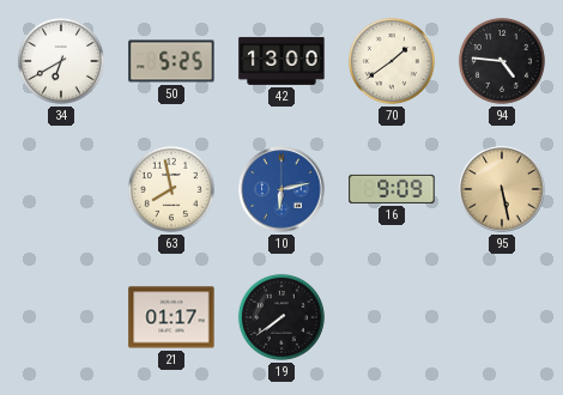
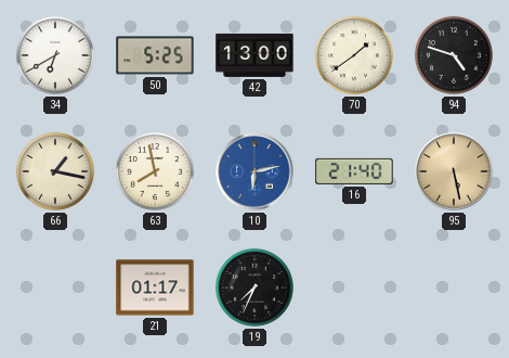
94: 4:46 -> 4:48 (454, 55)
66: none -> 1:17 (55, 171)
16: 9:09 -> 21:40 (354, 171)
19: 7:39 -> 7:34 (255, 287)
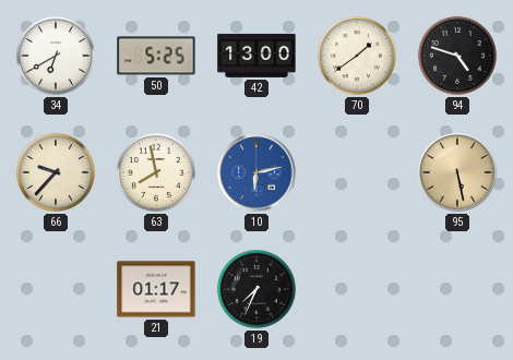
66: 1:17 -> 9:37 (56, 172)
16: 21:40 -> none (354, 171)
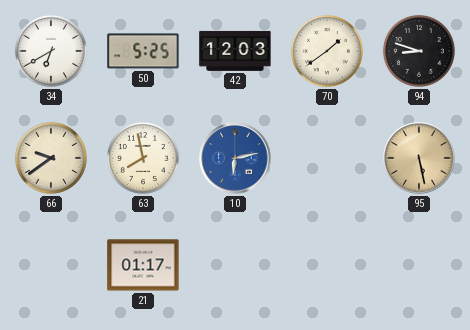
42: 13:00 -> 12:03 (235, 51)
94: 4:48 -> 8:48 (419, 51)
66: 9:37 -> 9:39 (51, 158)
19: 7:34 -> none (256, 289)
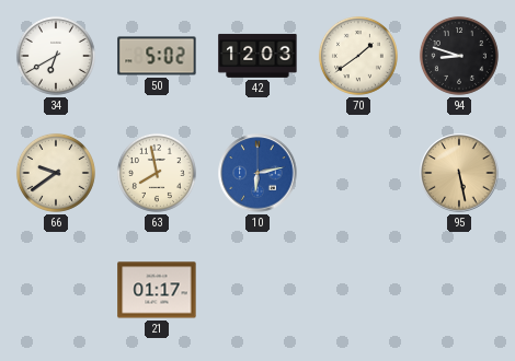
50: 5:25 -> 5:02 (157, 56)
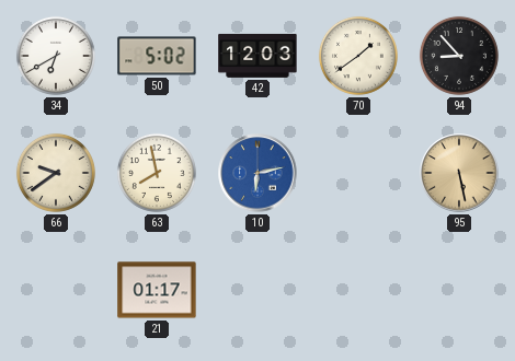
94: 8:48 -> 8:53 (459, 56)
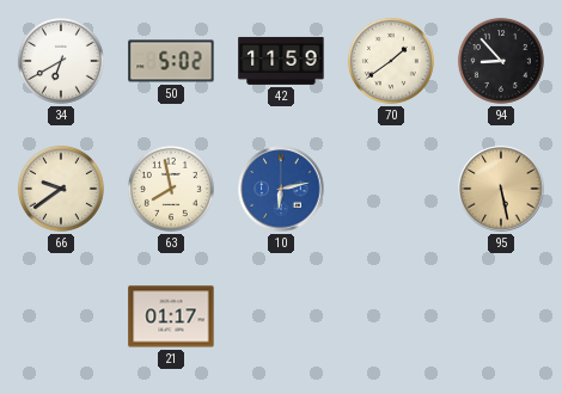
42: 12:03 -> 11:59 (281, 61)
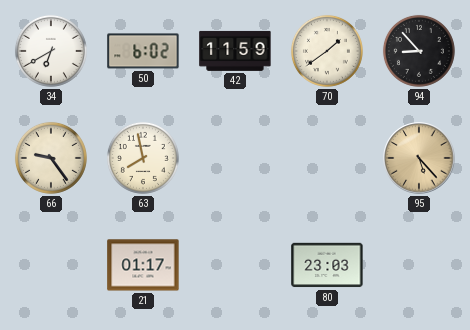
50: 5:02 -> 6:02 (143, 51)
66: 9:39 -> 9:24 (51, 158)
10: 6:13 -> none (281, 189)
95: 5:28 -> 5:23 (419, 158)
80: none -> 23:03 (327, 265)
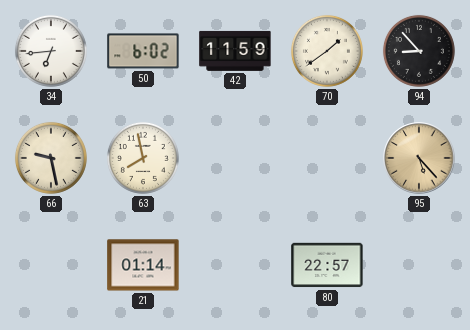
34: 6:40 -> 6:44 (51, 51)
66: 9:24 -> 9:28 (51, 158)
21: 01:17 -> 01:14 (143, 265)
80: 23:03 -> 22:57 (327, 265)
